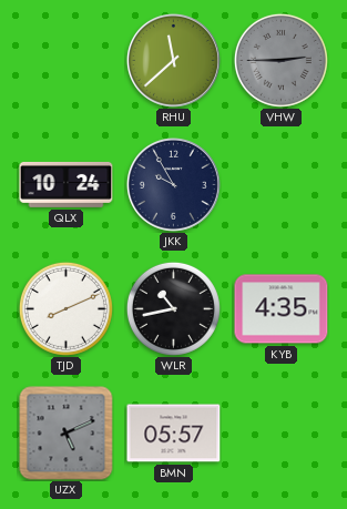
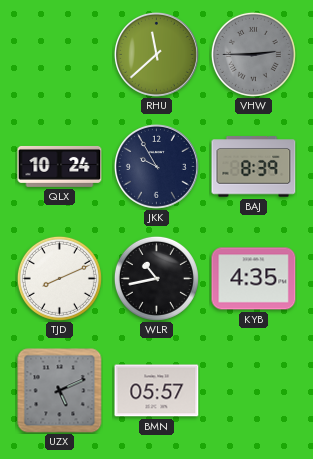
BAJ: none -> 8:39 (254, 167)
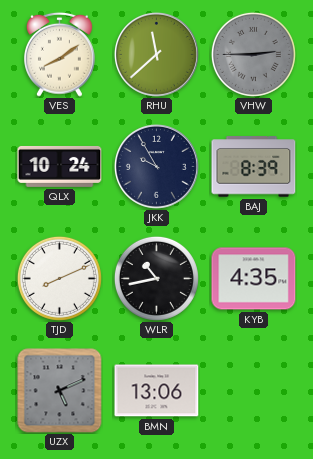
VES: none -> 8:09 (60, 54)
BMN: 05:57 -> 13:06 (157, 391)
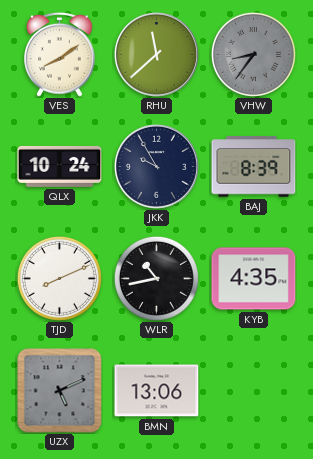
VHW: 2:45 -> 8:36 (253, 54)
